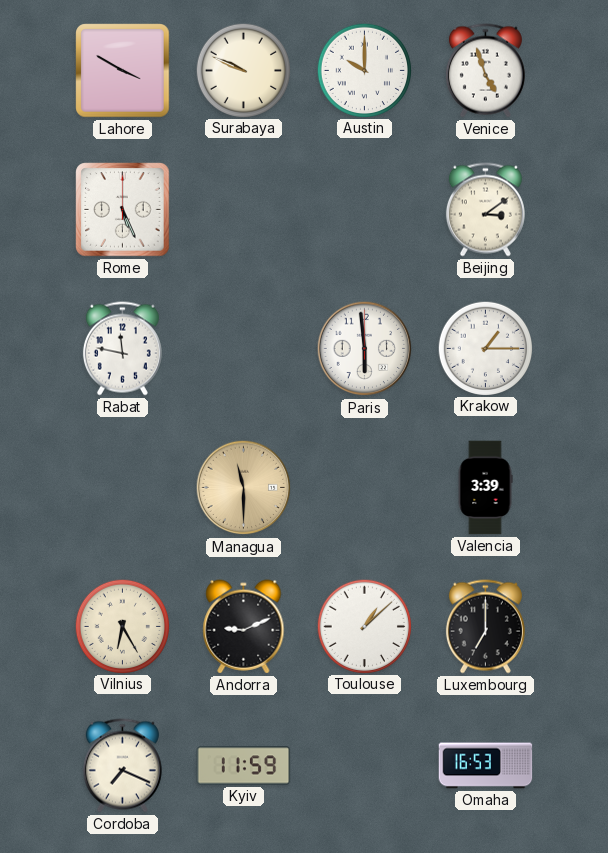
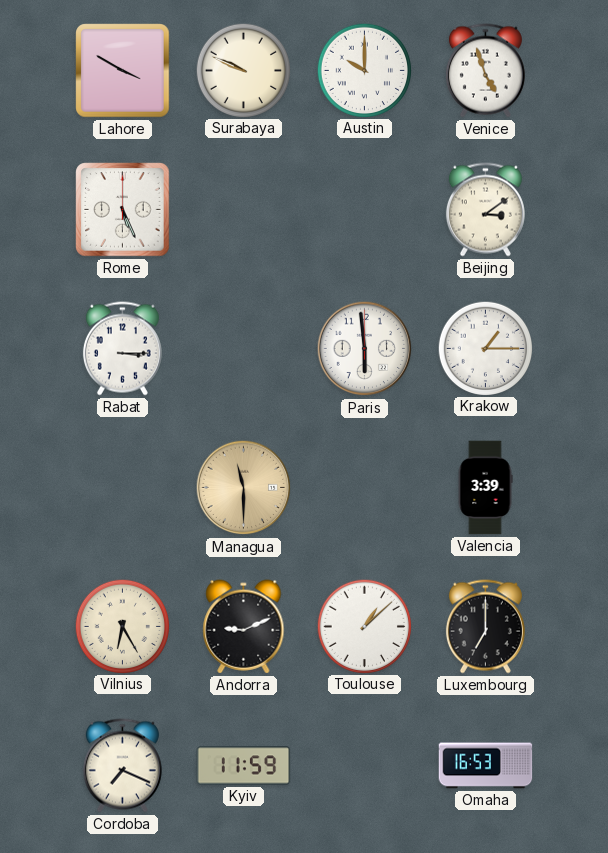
Rabat: 11:47 -> 3:15 (122, 349)
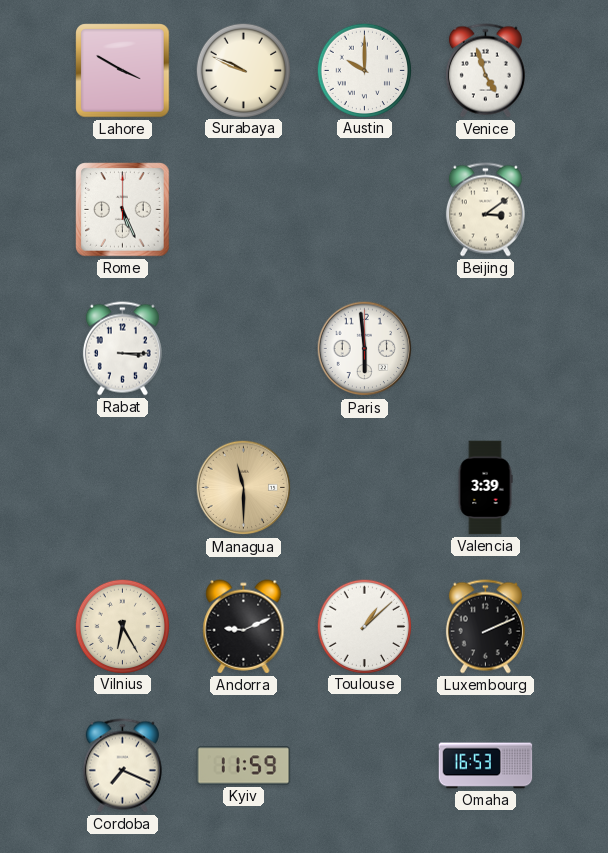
Krakow: 1:15 -> none (485, 348)
Luxembourg: 7:00 -> 2:11 (485, 627)
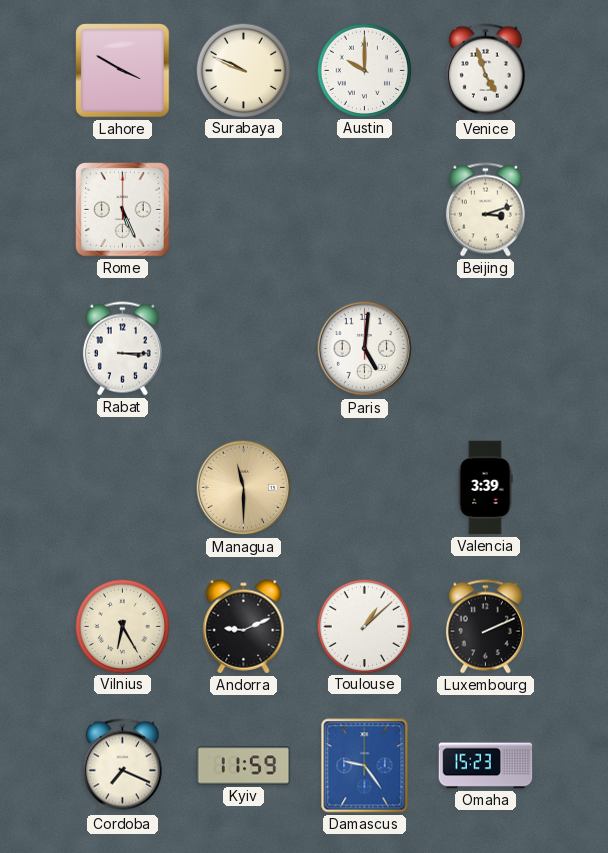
Beijing: 3:09 -> 3:12 (485, 210)
Paris: 5:59 -> 5:01 (365, 349)
Damascus: none -> 9:24 (365, 766)
Omaha: 16:53 -> 15:23 (486, 766)
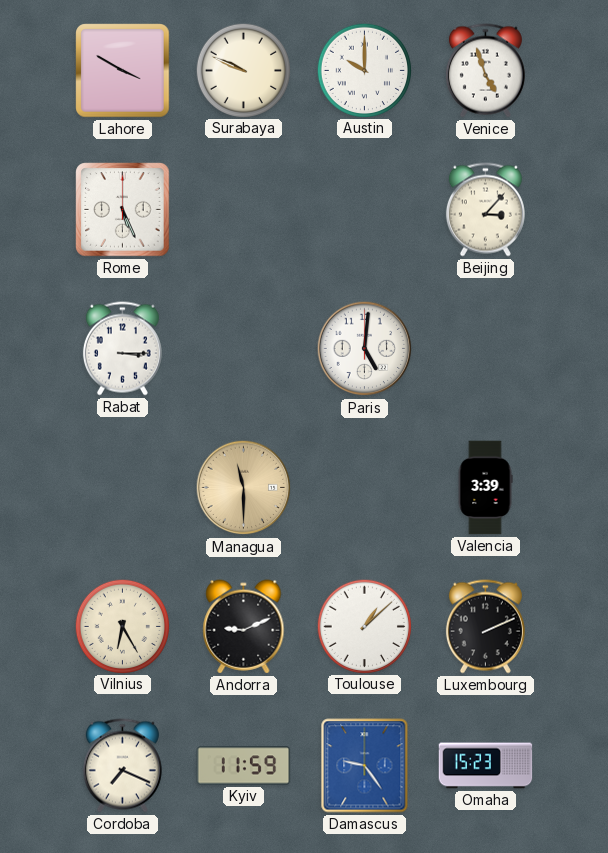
Beijing: 3:12 -> 3:07 (485, 210)
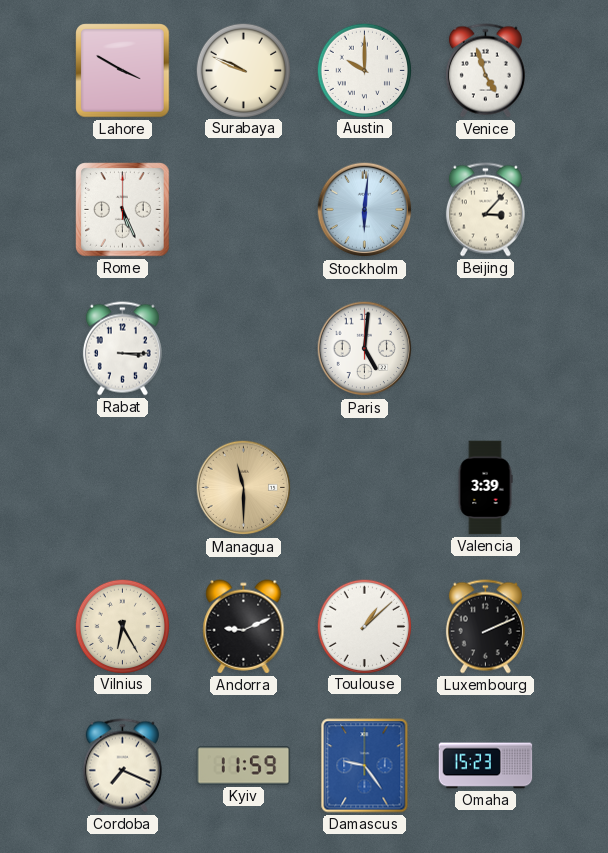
Stockholm: none -> 6:01 (365, 210)
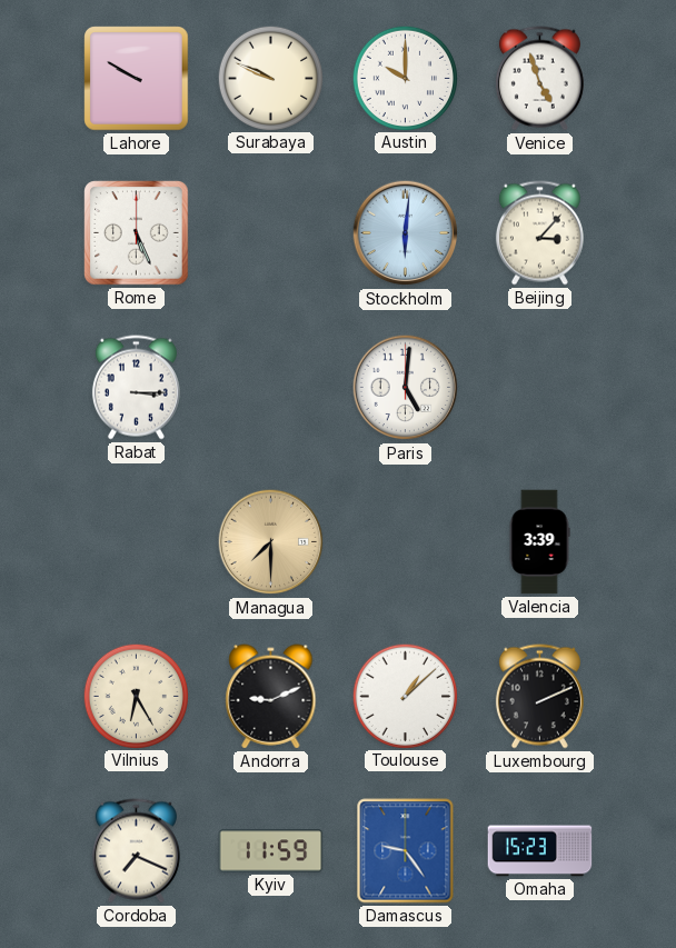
Lahore: 3:50 -> 9:50 (137, 79)
Managua: 11:30 -> 7:30 (271, 542)
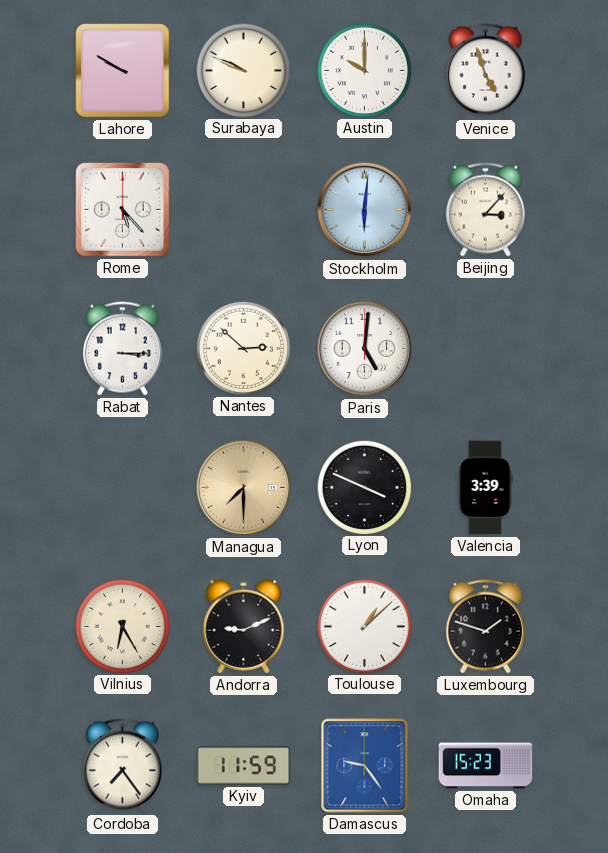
Rome: 5:26 -> 5:23 (123, 210)
Nantes: none -> 2:52 (243, 348)
Lyon: none -> 3:49 (364, 487)
Luxembourg: 2:11 -> 1:48 (485, 627)
Cordoba: 7:19 -> 7:24 (122, 766)
